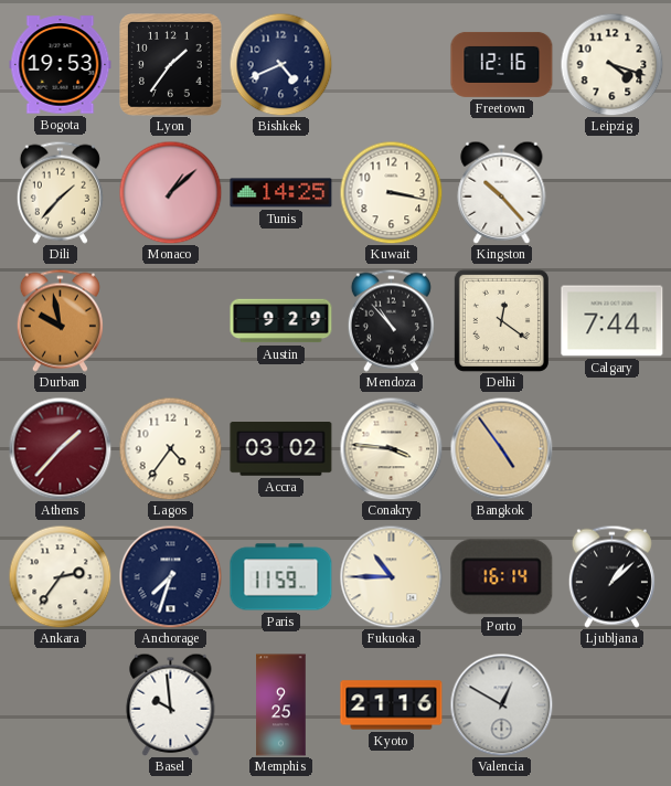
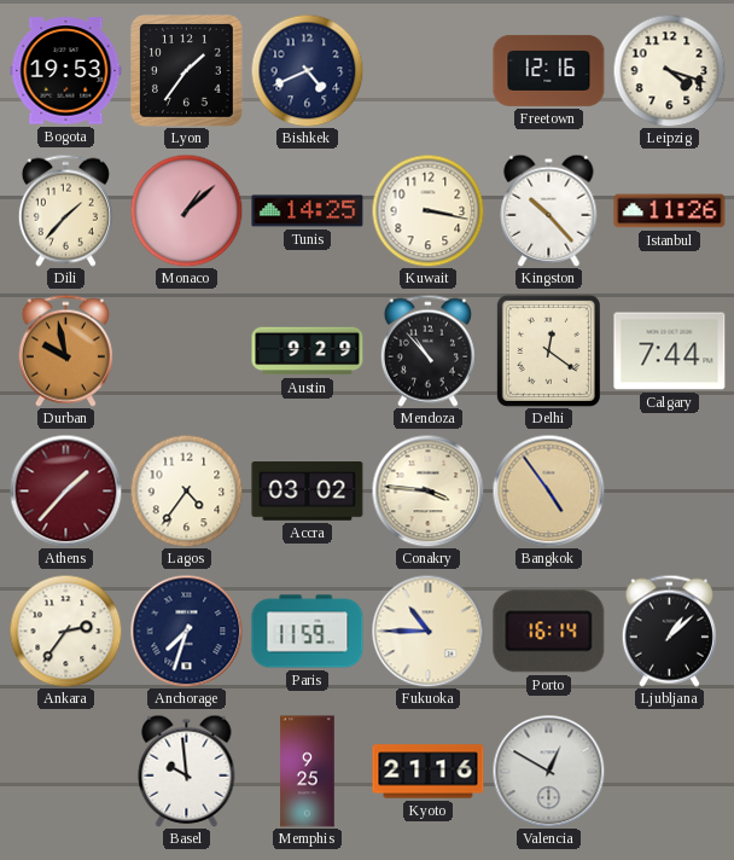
Istanbul: none -> 11:26 (670, 211)
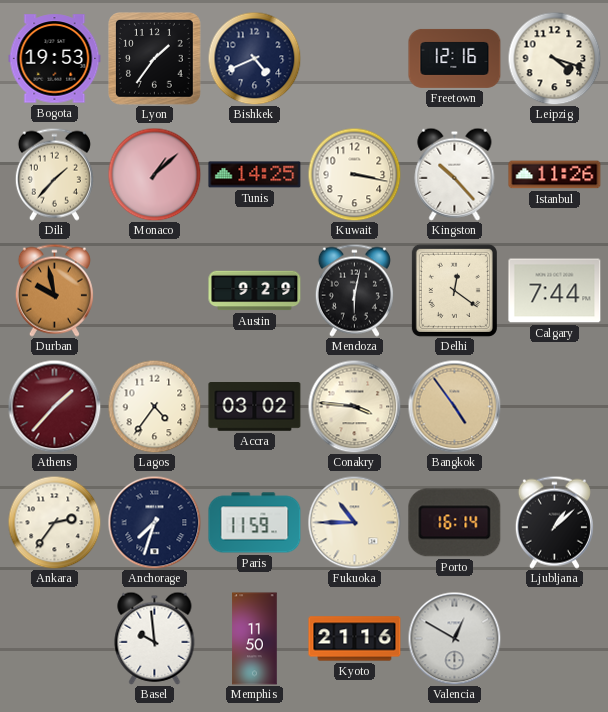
Mendoza: 10:53 -> 6:02 (354, 290)
Memphis: 9:25 -> 11:50 (255, 639)
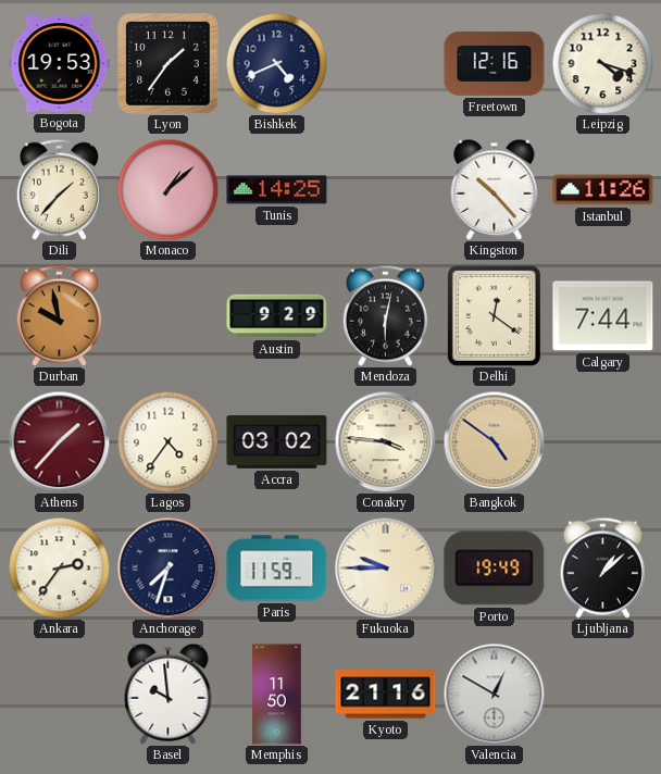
Kuwait: 3:17 -> none (354, 174)
Bangkok: 4:54 -> 4:51 (494, 441)
Fukuoka: 10:45 -> 9:45 (385, 567)
Porto: 16:14 -> 19:49 (495, 569)
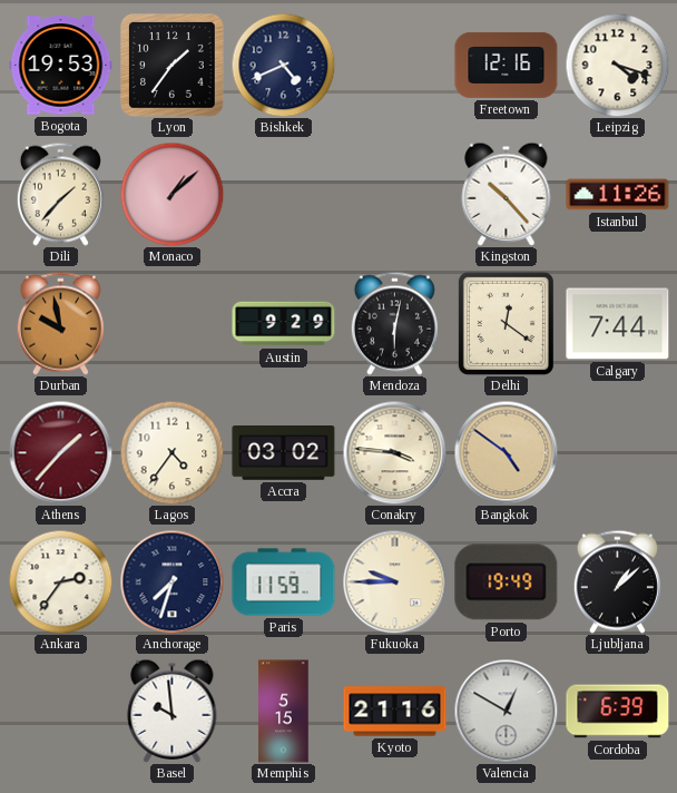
Tunis: 14:25 -> none (277, 190)
Memphis: 11:50 -> 5:15 (284, 712)
Cordoba: none -> 6:39 (618, 712)
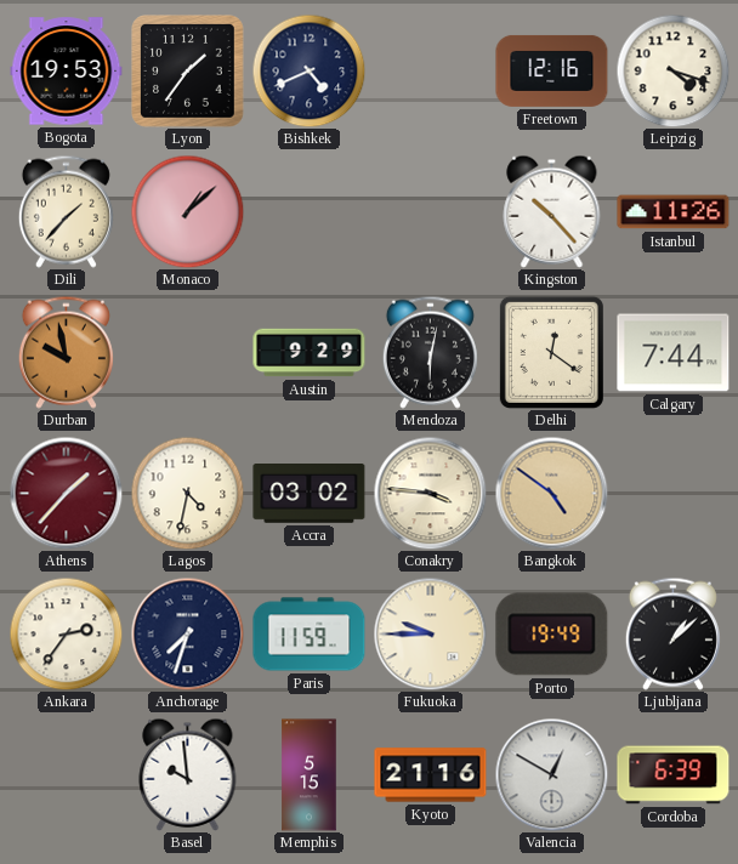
Lagos: 4:36 -> 4:32 (187, 493)
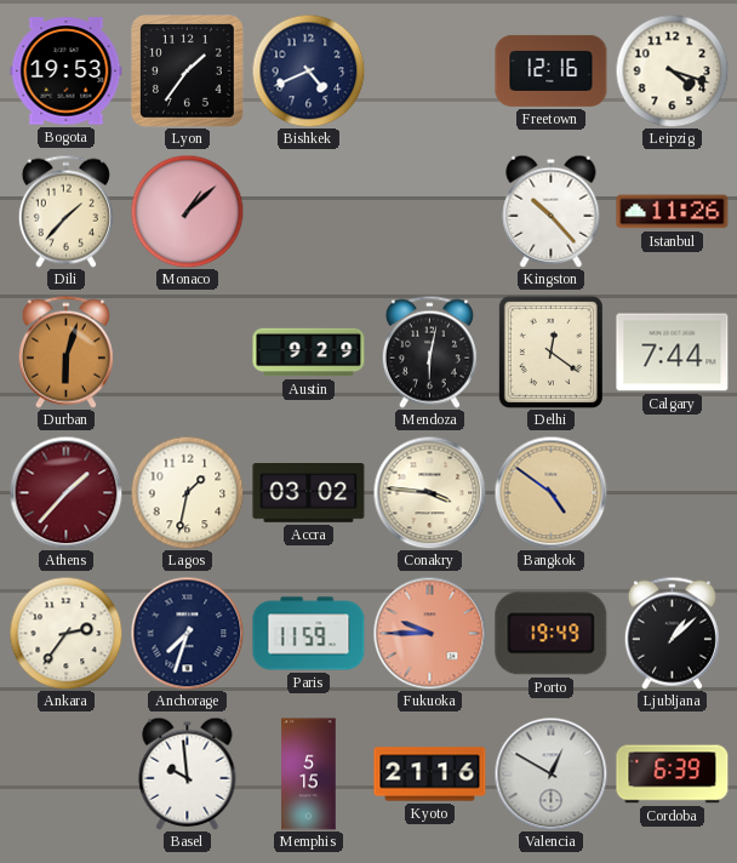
Durban: 9:58 -> 6:03 (65, 352)
Lagos: 4:32 -> 1:32 (187, 492)
Fukuoka dial: cream -> salmon (429, 633)
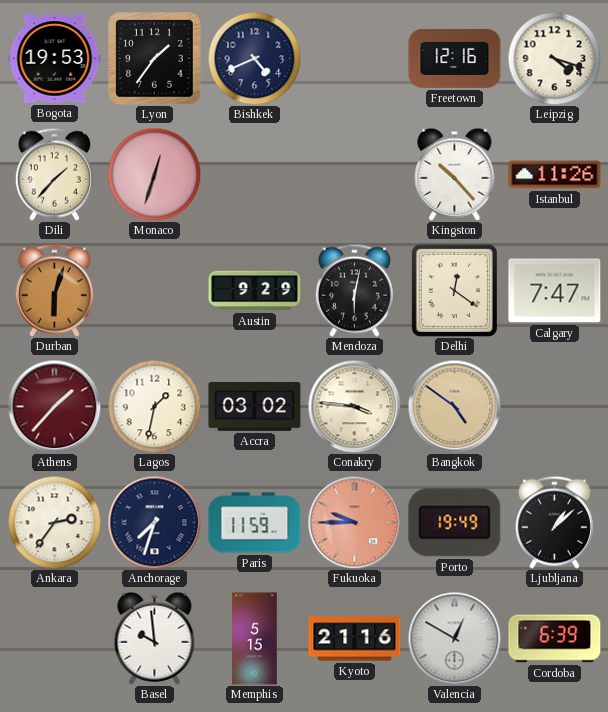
Monaco: 1:08 -> 12:33 (154, 174)
Calgary: 7:44 -> 7:47 (555, 291)
